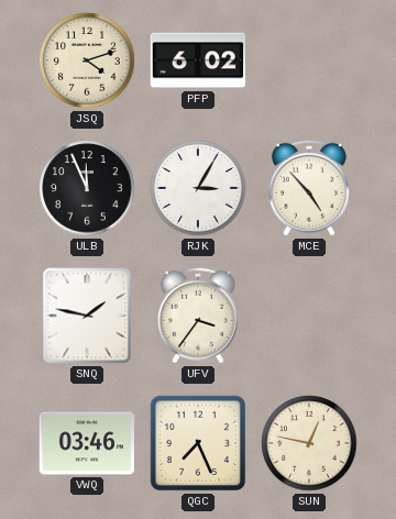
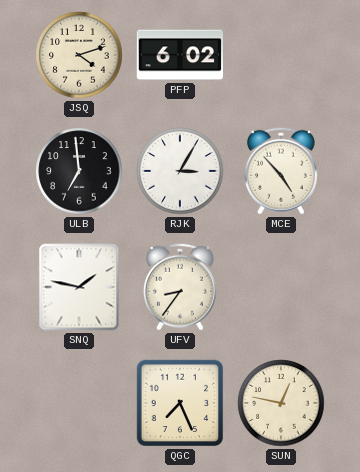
ULB: 11:56 -> 6:59 (79, 171)
UFV: 3:36 -> 8:36 (180, 287)
VWQ: 03:46 -> none (86, 443)
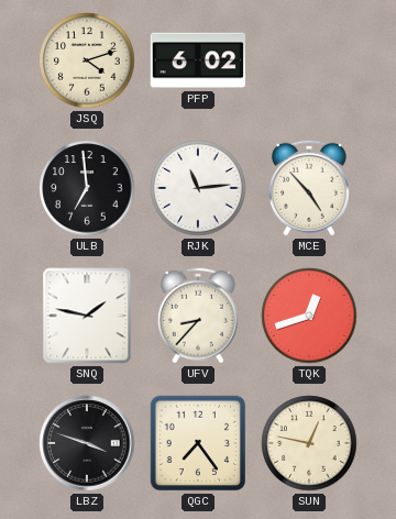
RJK: 3:05 -> 11:14 (198, 188)
UFV: 8:36 -> 8:37 (198, 316)
TQK: none -> 12:42 (309, 316)
LBZ: none -> 3:48 (87, 443)
QGC: 7:26 -> 7:24 (198, 443)
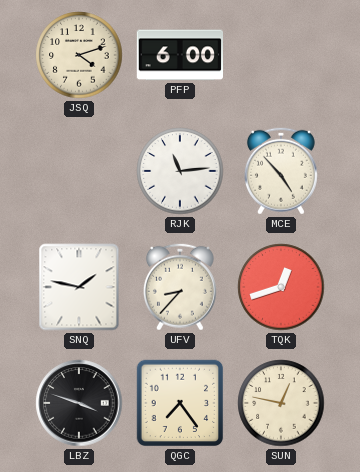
PFP: 6:02 -> 6:00 (179, 55)
ULB: 6:59 -> none (87, 188)
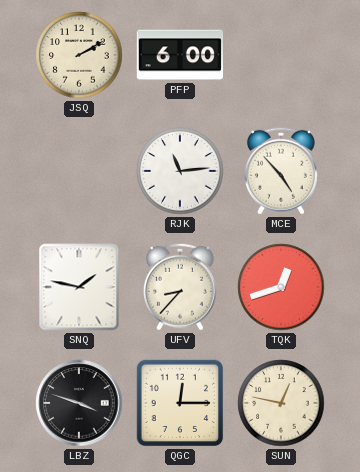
JSQ: 4:12 -> 2:10 (79, 55)
QGC: 7:24 -> 12:15 (180, 403)
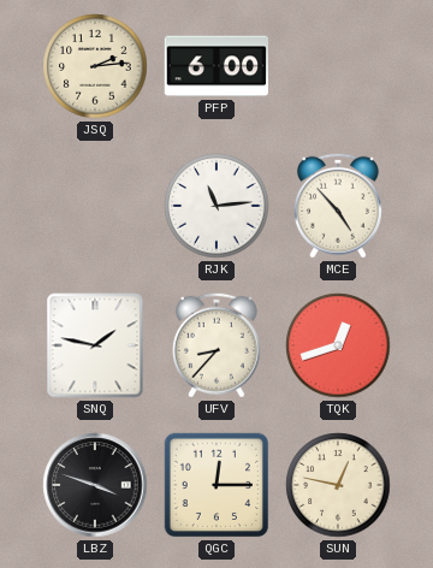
JSQ: 2:10 -> 2:14 (95, 66)
